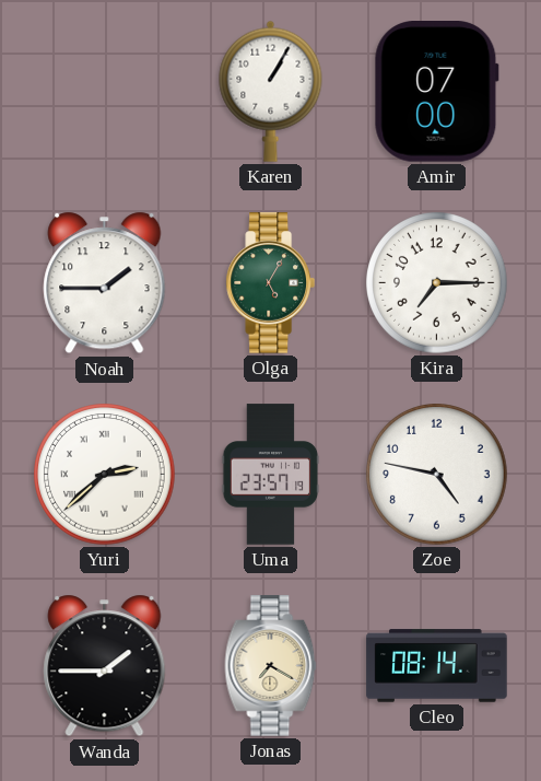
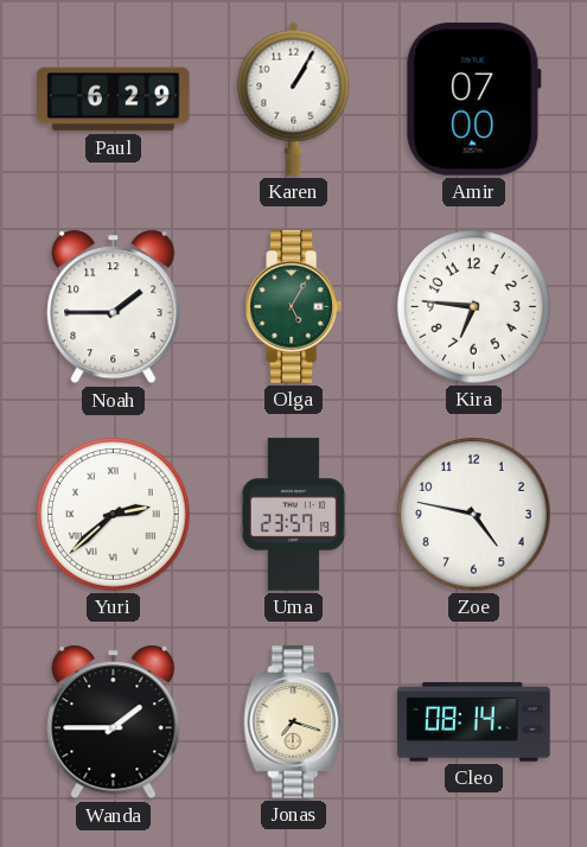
Paul: none -> 6:29 (114, 100)
Kira: 7:15 -> 6:46 (474, 307)
Jonas: 7:20 -> 7:18 (294, 722)
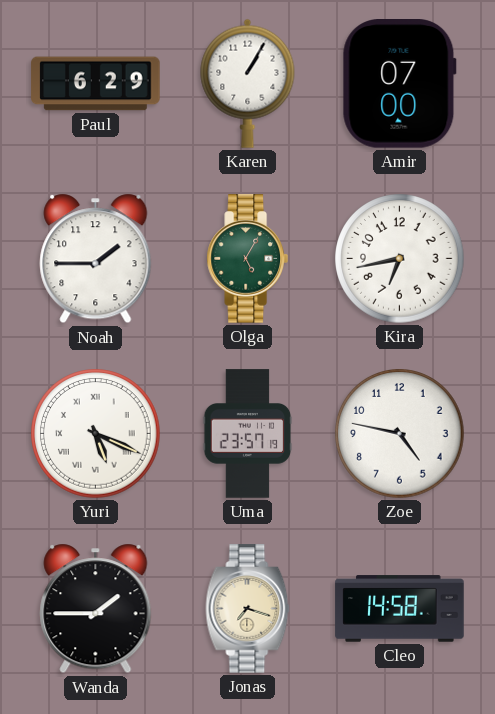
Kira: 6:46 -> 6:43 (400, 259)
Yuri: 2:38 -> 5:19 (96, 434)
Cleo: 08:14 -> 14:58 (400, 609)
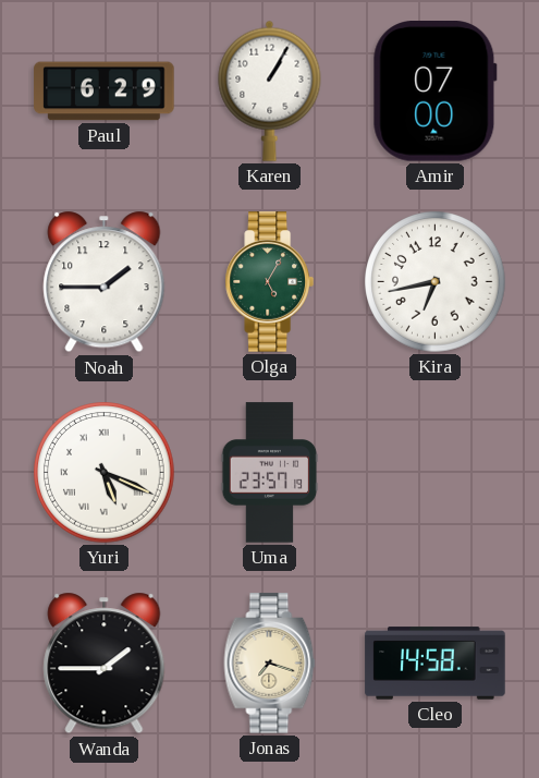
Zoe: 4:47 -> none (400, 434)
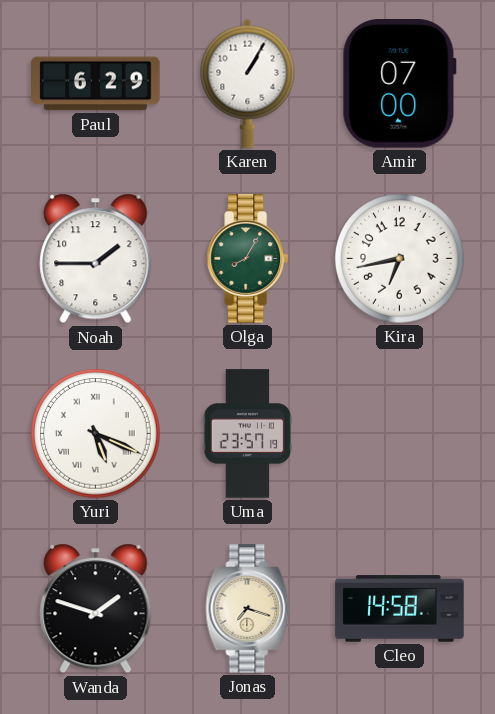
Olga: 5:05 -> 8:05 (247, 259)
Wanda: 1:45 -> 1:48 (96, 609)
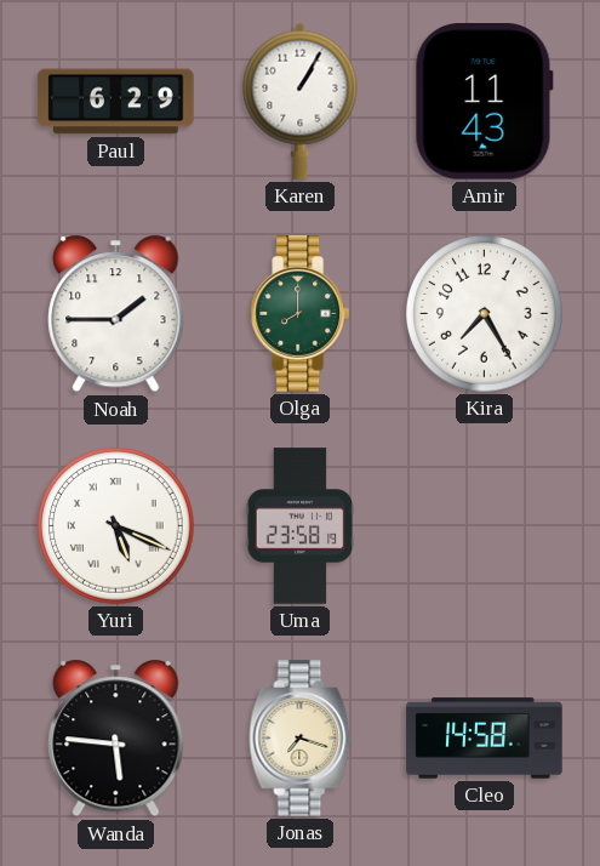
Amir: 07:00 -> 11:43 (484, 102)
Olga: 8:05 -> 8:00 (299, 314)
Kira: 6:43 -> 7:25 (485, 314)
Uma: 23:57 -> 23:58 (301, 526)
Wanda: 1:48 -> 5:46 (116, 739)
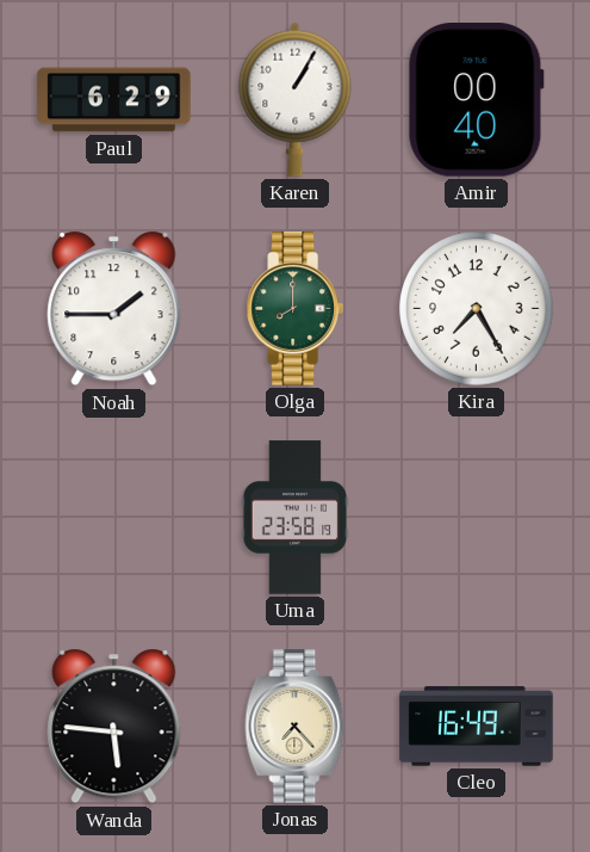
Amir: 11:43 -> 00:40 (476, 100)
Yuri: 5:19 -> none (116, 526)
Jonas: 7:18 -> 7:23 (296, 727)
Cleo: 14:58 -> 16:49 (477, 727)
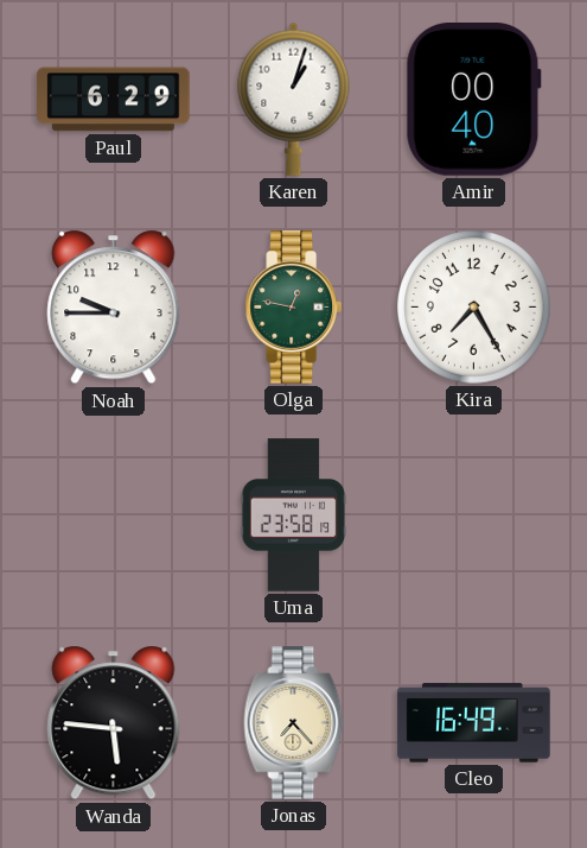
Karen: 1:05 -> 1:03 (294, 99)
Noah: 1:45 -> 9:45 (114, 308)
Olga: 8:00 -> 12:47 (293, 308)
